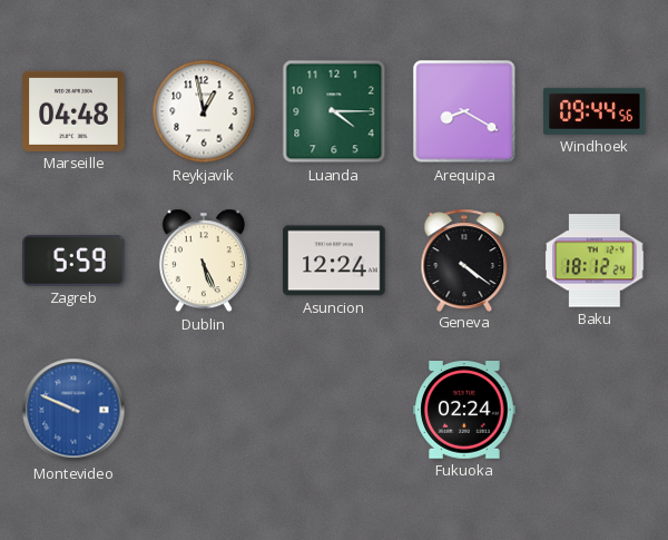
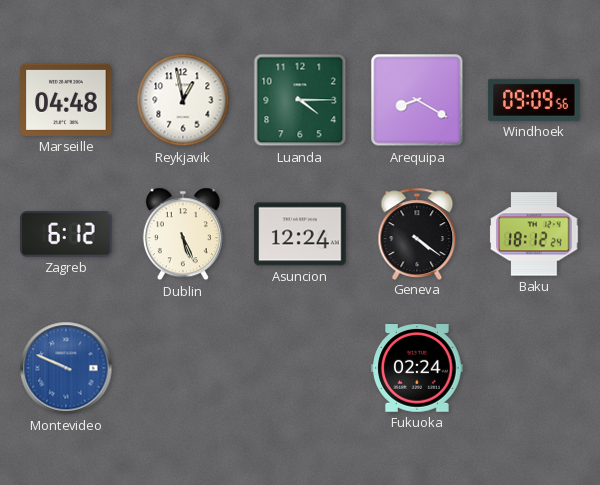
Windhoek: 09:44 -> 09:09 (534, 100)
Zagreb: 5:59 -> 6:12 (66, 234)
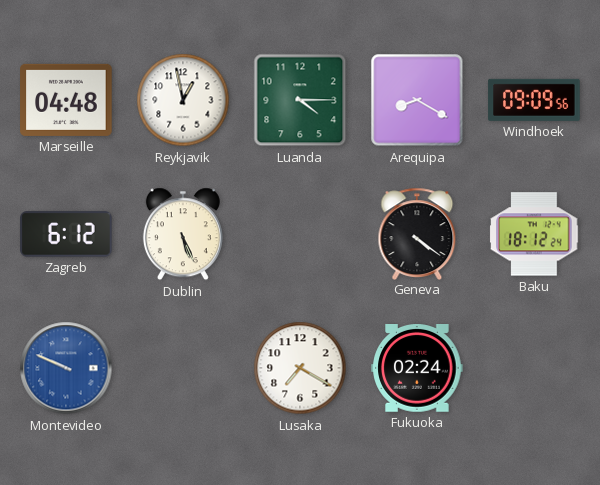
Asuncion: 12:24 -> none (300, 234)
Lusaka: none -> 7:20 (300, 368)
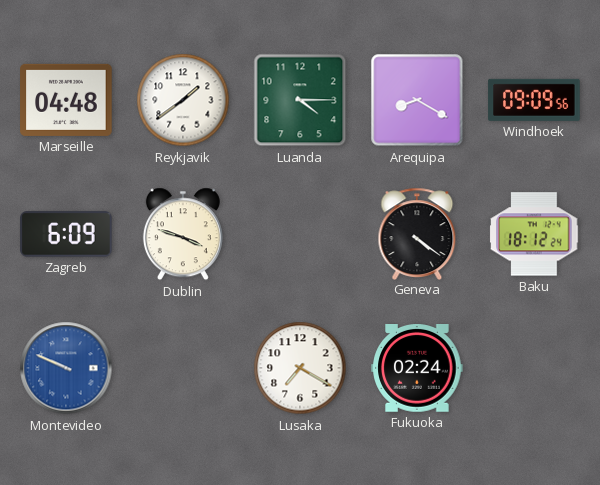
Reykjavik: 12:58 -> 1:39 (183, 100)
Zagreb: 6:12 -> 6:09 (66, 234)
Dublin: 5:26 -> 3:48 (183, 234)
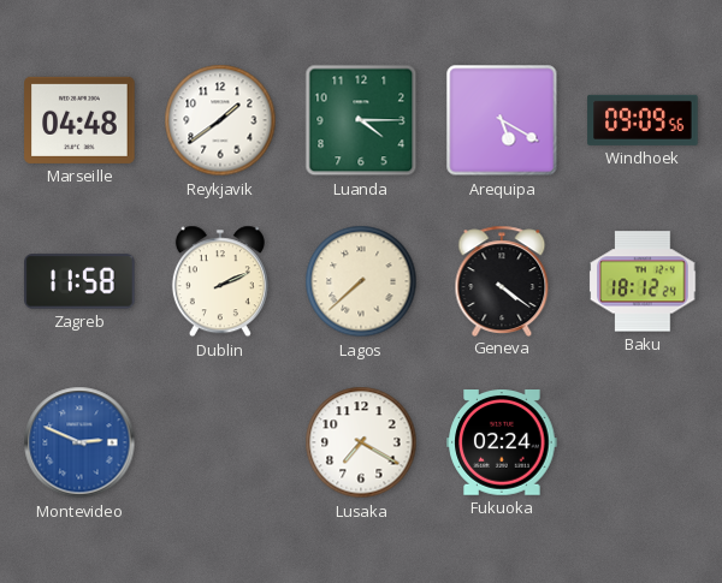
Arequipa: 8:20 -> 5:20 (502, 120)
Zagreb: 6:09 -> 11:58 (79, 281)
Dublin: 3:48 -> 2:11 (220, 281)
Lagos: none -> 7:38 (361, 281)
Montevideo: 9:49 -> 2:49 (79, 442)
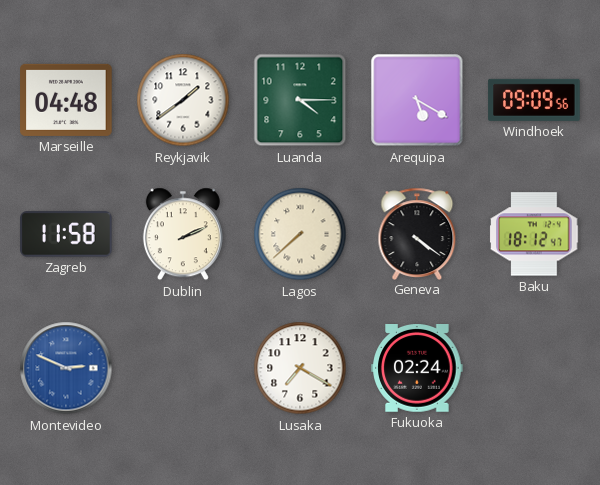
Baku: 18:12:24 -> 18:12:47 (534, 234)
